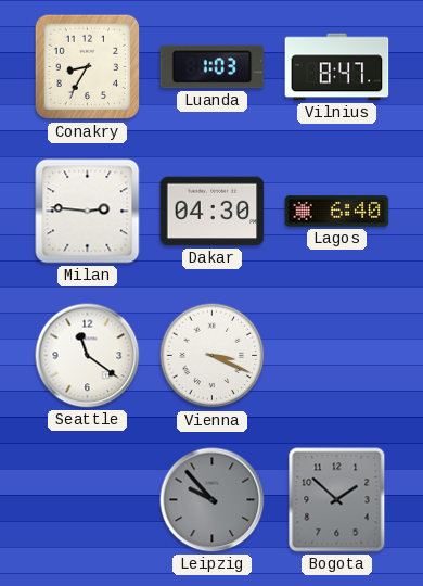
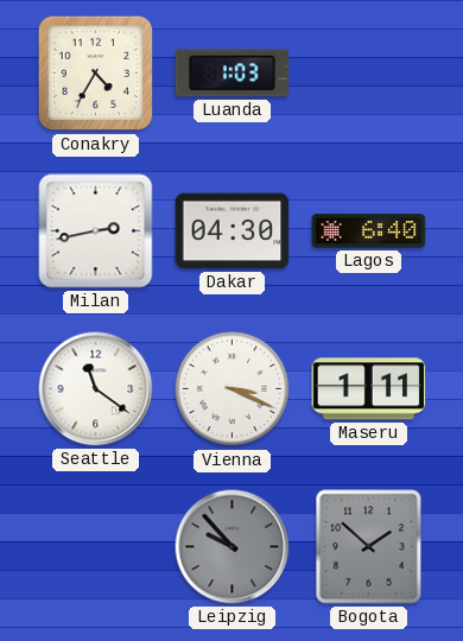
Conakry: 8:35 -> 4:35 (96, 74)
Vilnius: 8:47 -> none (337, 67)
Milan: 2:46 -> 2:43 (96, 231)
Maseru: none -> 1:11 (369, 389)
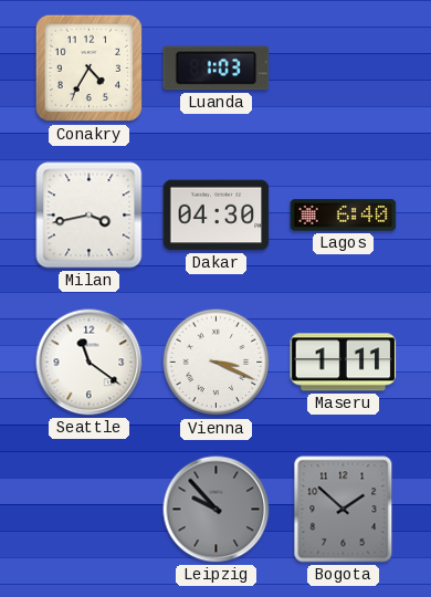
Milan: 2:43 -> 3:43 (90, 216)
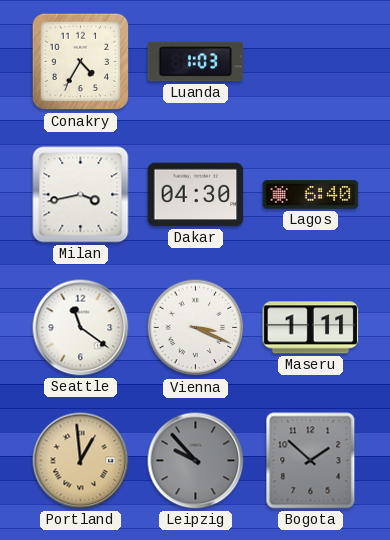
Portland: none -> 12:59 (81, 461)
